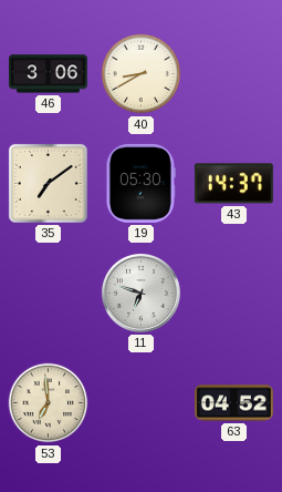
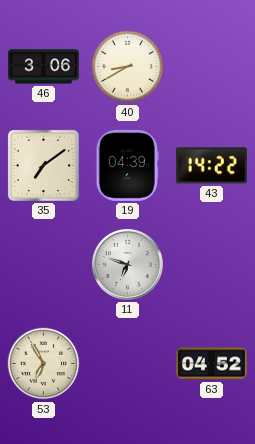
19: 05:30 -> 04:39 (127, 165)
43: 14:37 -> 14:22 (211, 166)
53: 6:59 -> 6:55 (44, 364)
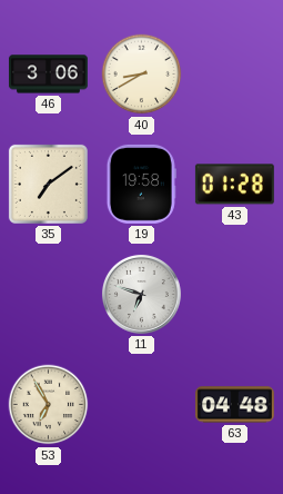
19: 04:39 -> 19:58 (141, 184)
43: 14:22 -> 01:28 (234, 185)
63: 04:52 -> 04:48 (234, 405)
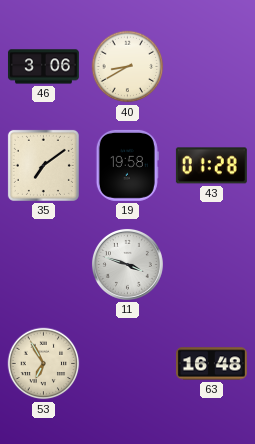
11: 6:48 -> 3:48 (127, 264)
63: 04:48 -> 16:48 (211, 364)
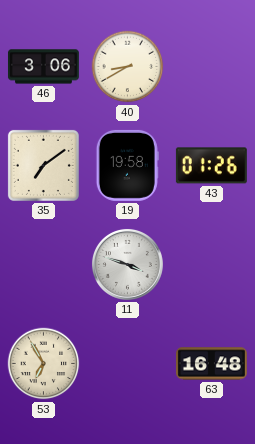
43: 01:28 -> 01:26 (211, 166)
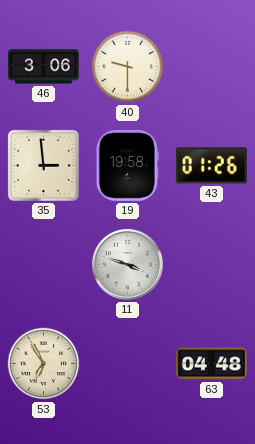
40: 8:40 -> 9:30 (128, 67)
35: 7:09 -> 2:59 (43, 165)
63: 16:48 -> 04:48 (211, 364)
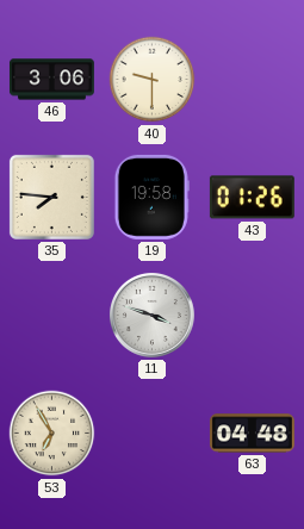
35: 2:59 -> 7:46 (51, 197)
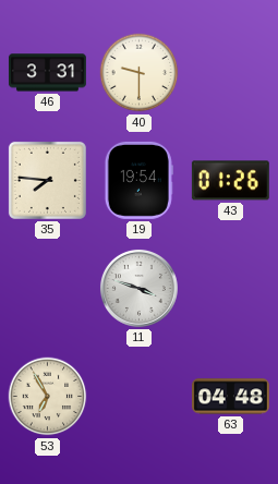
46: 3:06 -> 3:31 (47, 73)
19: 19:58 -> 19:54 (138, 180)
